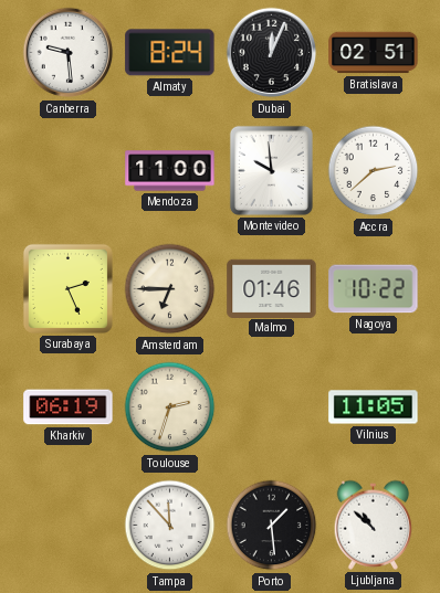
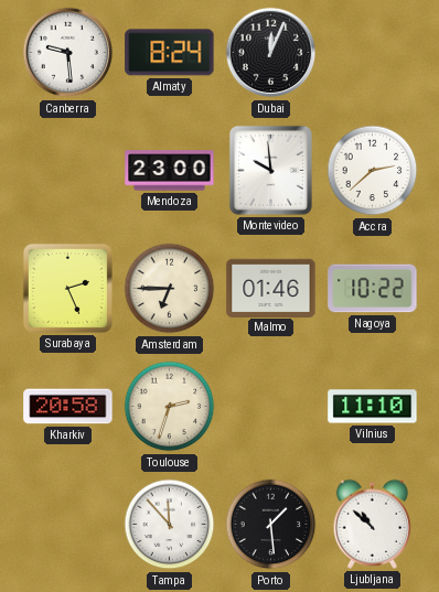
Bratislava: 02:51 -> none (374, 53)
Mendoza: 11:00 -> 23:00 (170, 171)
Kharkiv: 06:19 -> 20:58 (68, 407)
Vilnius: 11:05 -> 11:10 (373, 407)
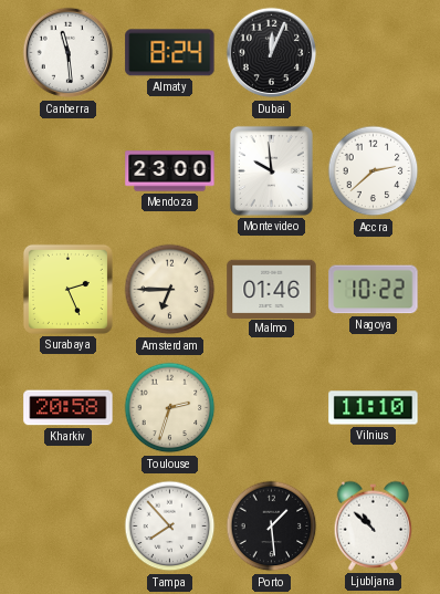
Canberra: 9:29 -> 11:29 (69, 53)
Tampa: 11:53 -> 7:53 (170, 527)
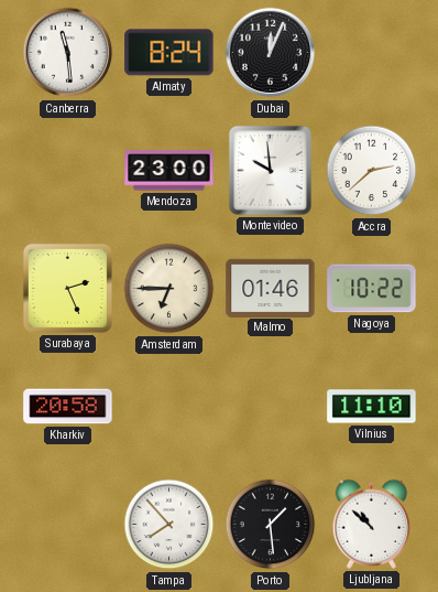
Toulouse: 2:33 -> none (170, 408)
